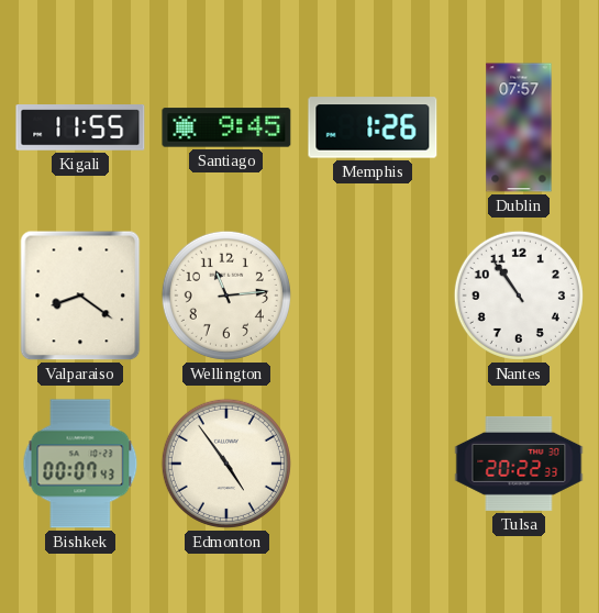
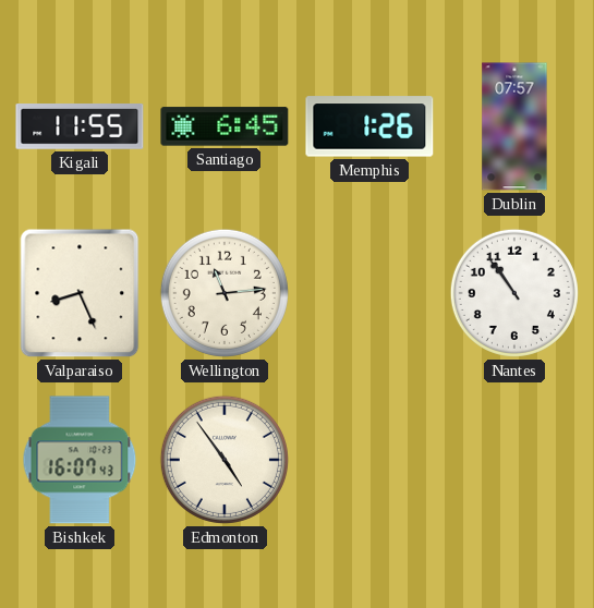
Santiago: 9:45 -> 6:45 (225, 126)
Valparaiso: 8:21 -> 8:26 (80, 293)
Bishkek: 00:07 -> 16:07 (80, 460)
Tulsa: 20:22 -> none (519, 464)
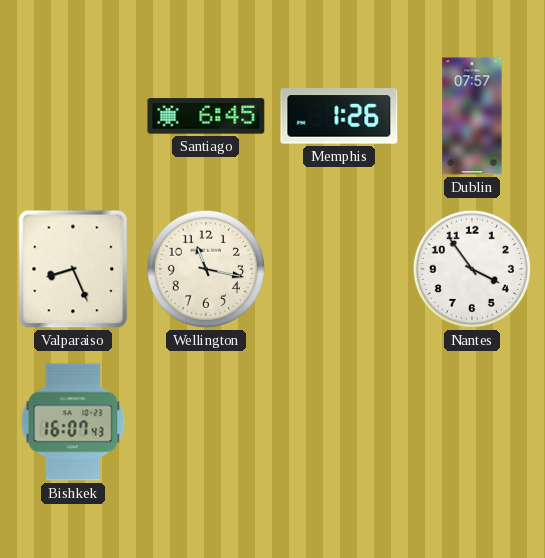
Kigali: 11:55 -> none (80, 126)
Wellington: 11:14 -> 11:17 (206, 269)
Nantes: 10:54 -> 3:54 (472, 269)
Edmonton: 4:54 -> none (225, 460)
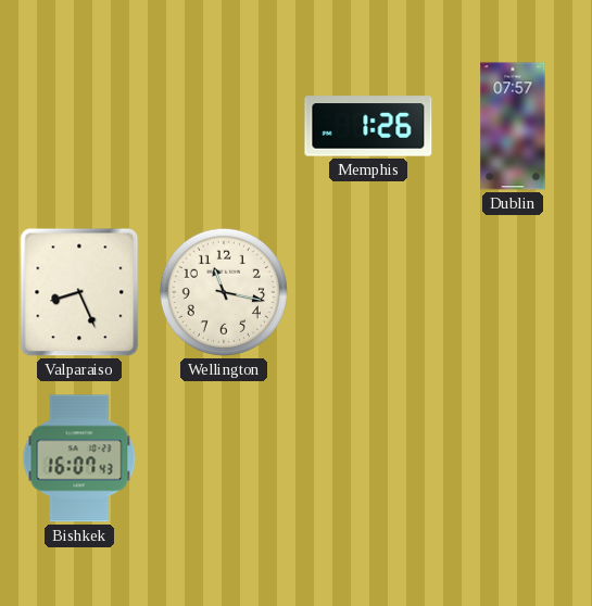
Santiago: 6:45 -> none (206, 116)
Nantes: 3:54 -> none (472, 269)
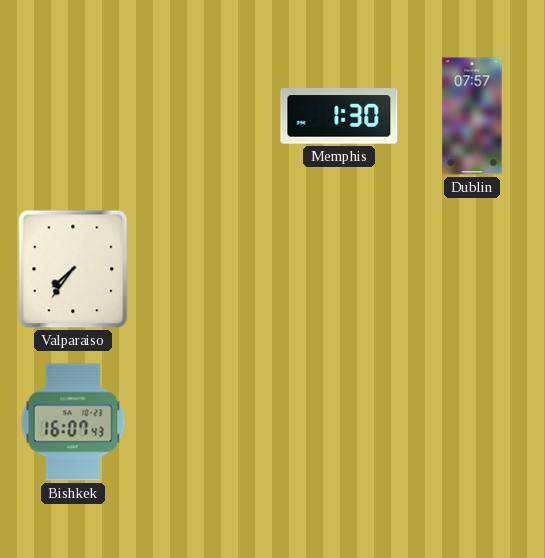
Memphis: 1:26 -> 1:30 (339, 116)
Valparaiso: 8:26 -> 7:36 (73, 269)
Wellington: 11:17 -> none (224, 292)
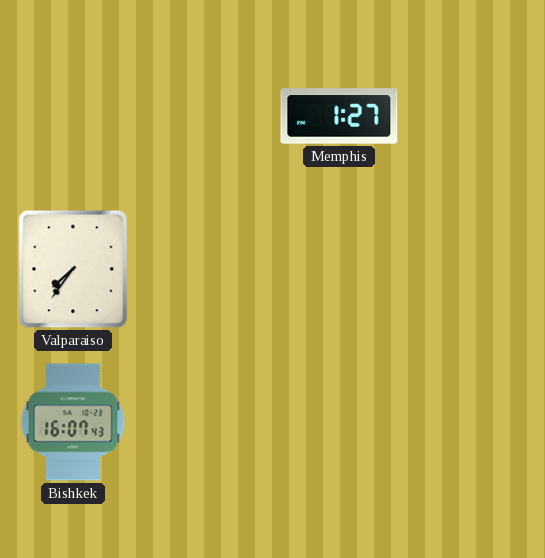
Memphis: 1:30 -> 1:27 (339, 116)
Dublin: 07:57 -> none (472, 116)
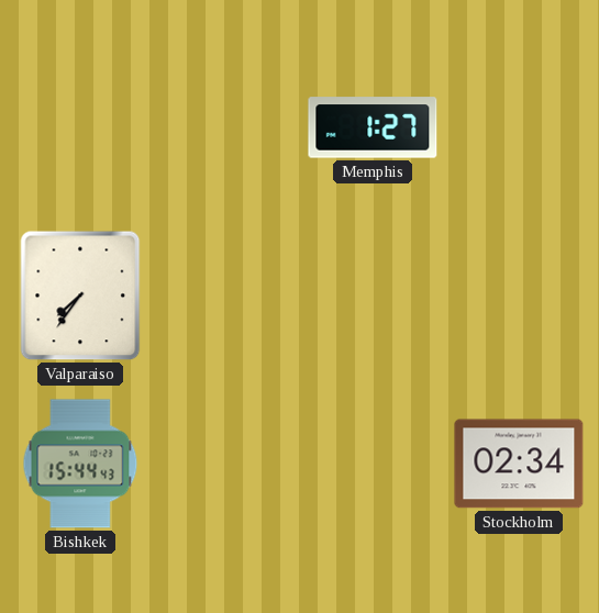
Bishkek: 16:07 -> 15:44 (80, 464)
Stockholm: none -> 02:34 (519, 464)
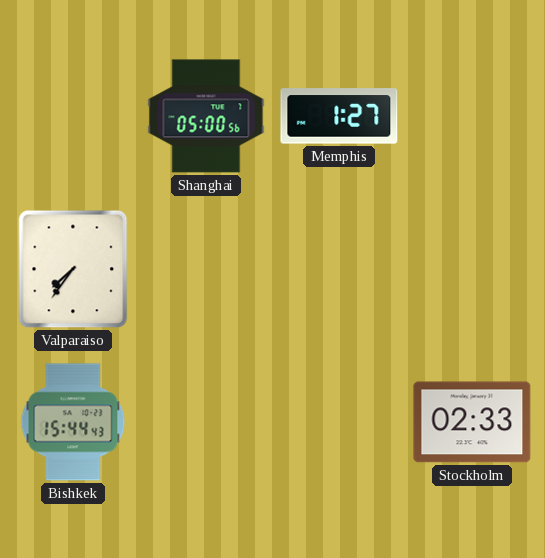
Shanghai: none -> 05:00 (206, 116)
Stockholm: 02:34 -> 02:33 (472, 422)
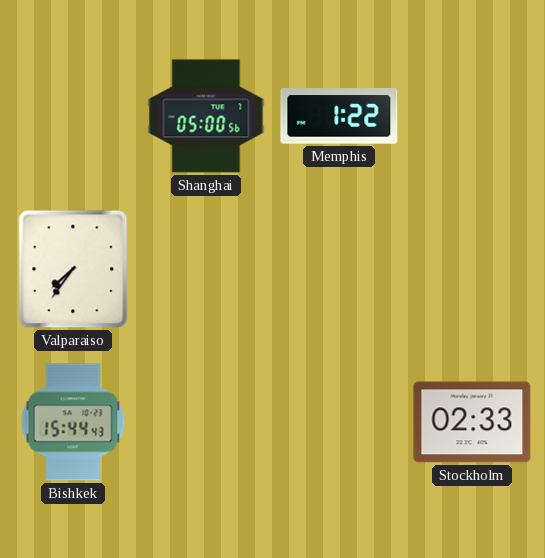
Memphis: 1:27 -> 1:22 (339, 116)
